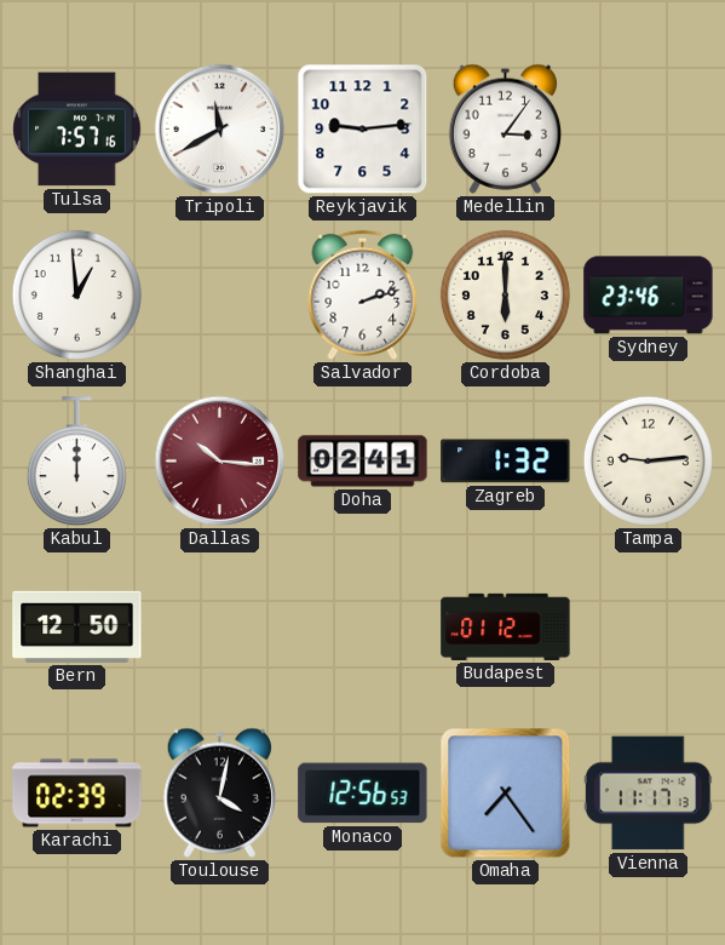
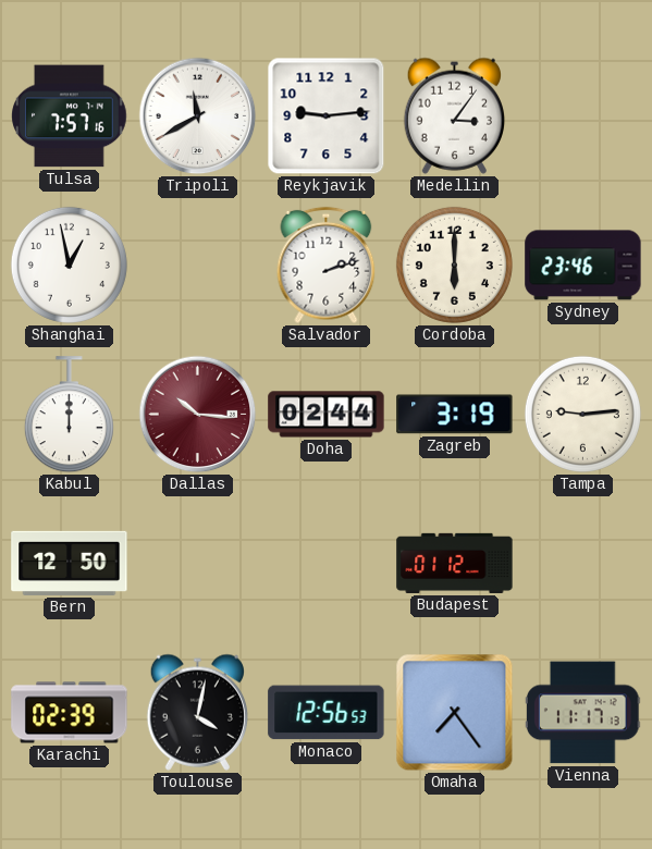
Shanghai: 12:59 -> 12:58 (69, 264)
Doha: 02:41 -> 02:44 (327, 415)
Zagreb: 1:32 -> 3:19 (455, 415)
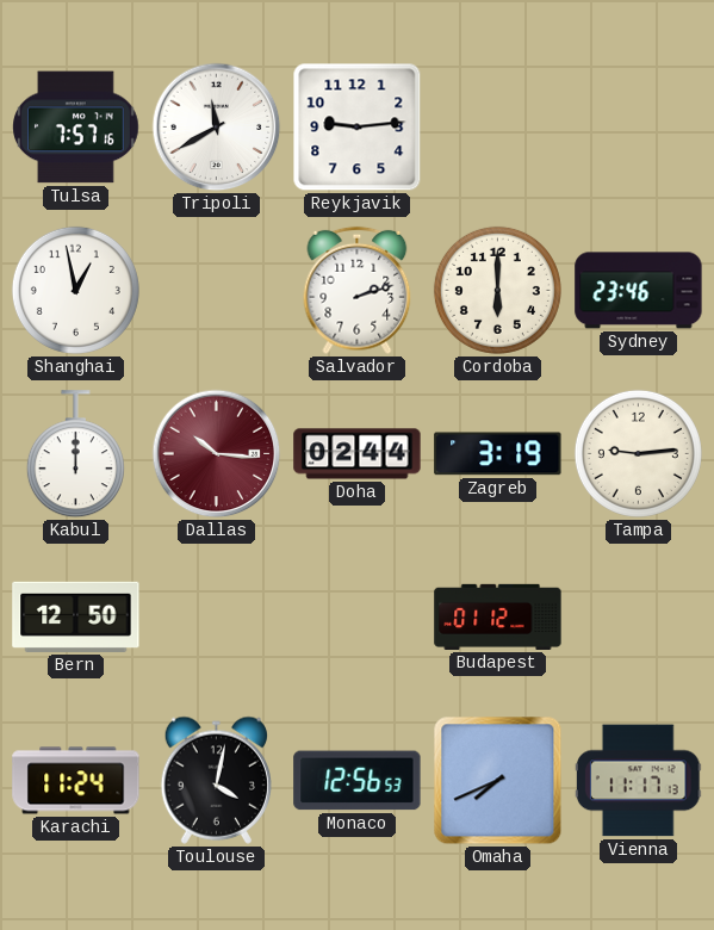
Medellin: 3:06 -> none (454, 115)
Karachi: 02:39 -> 11:24 (76, 781)
Omaha: 7:24 -> 7:41 (498, 781)
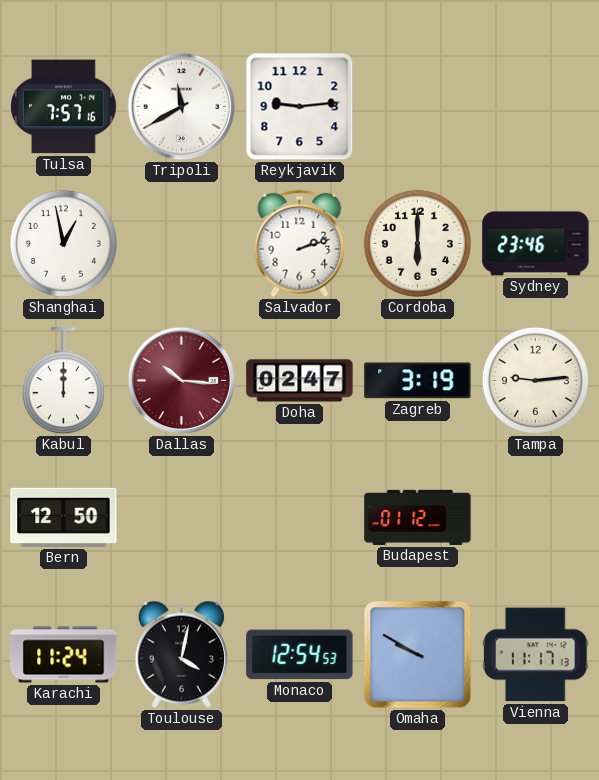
Doha: 02:44 -> 02:47 (300, 381)
Monaco: 12:56 -> 12:54 (300, 655)
Omaha: 7:41 -> 9:50 (418, 655)
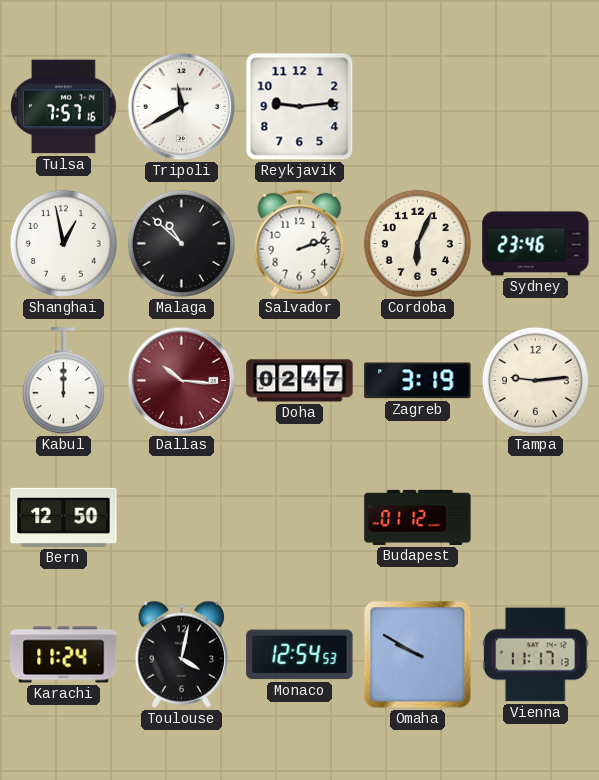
Malaga: none -> 10:52 (181, 243)
Cordoba: 6:00 -> 6:04 (417, 243)
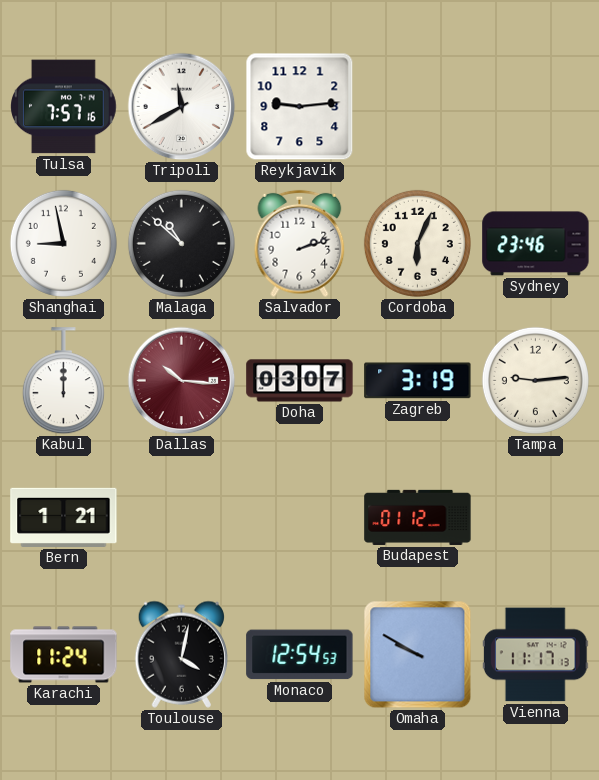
Shanghai: 12:58 -> 8:58 (63, 243)
Doha: 02:47 -> 03:07 (300, 381)
Bern: 12:50 -> 1:21 (64, 517)
